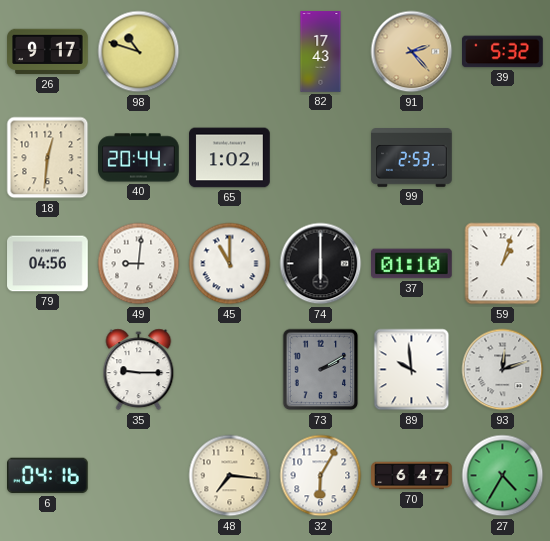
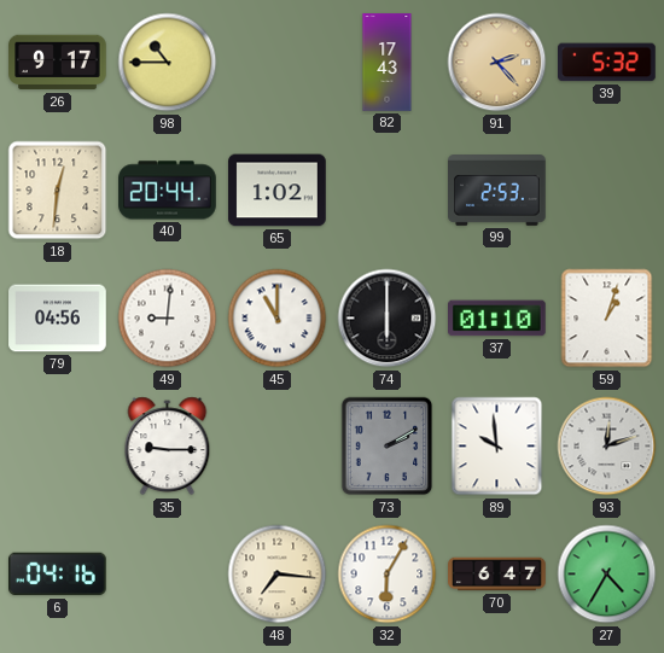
98: 10:48 -> 10:45 (168, 63)
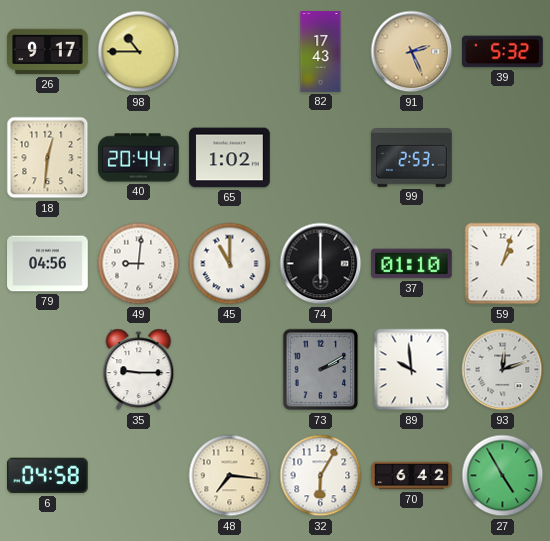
91: 2:23 -> 2:26 (412, 52)
6: 04:16 -> 04:58 (48, 476)
70: 6:47 -> 6:42 (412, 476)
27: 4:35 -> 4:55 (503, 476)
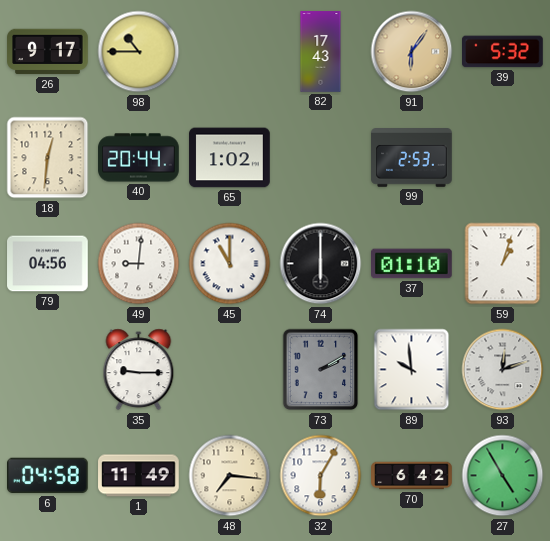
91: 2:26 -> 6:06 (412, 52)
1: none -> 11:49 (139, 476)
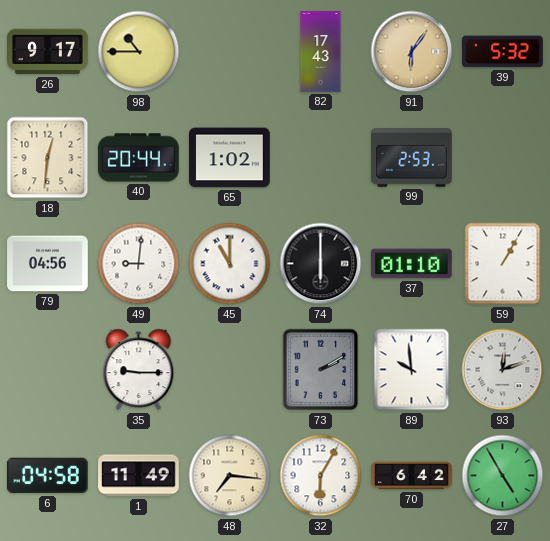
59: 1:03 -> 1:05 (503, 264)
